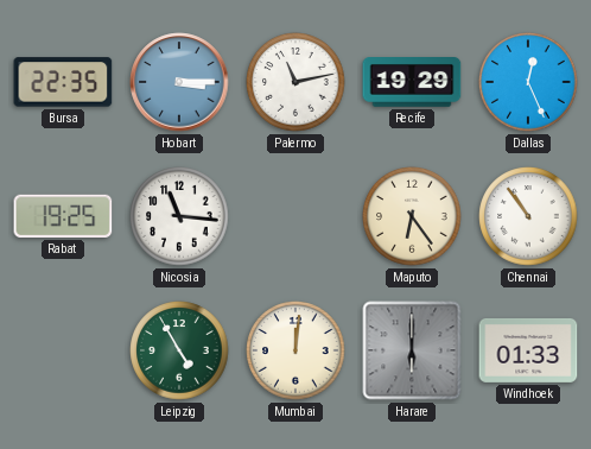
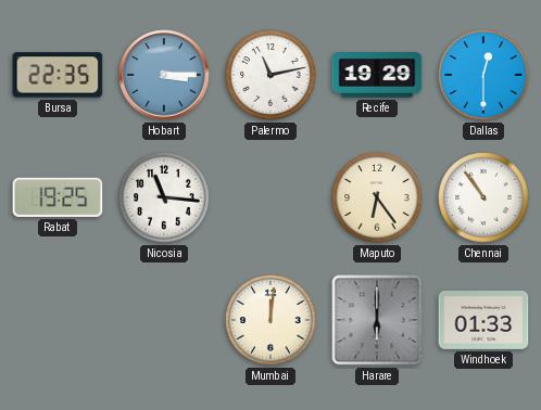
Dallas: 12:26 -> 12:30 (483, 75)
Leipzig: 4:55 -> none (179, 350)
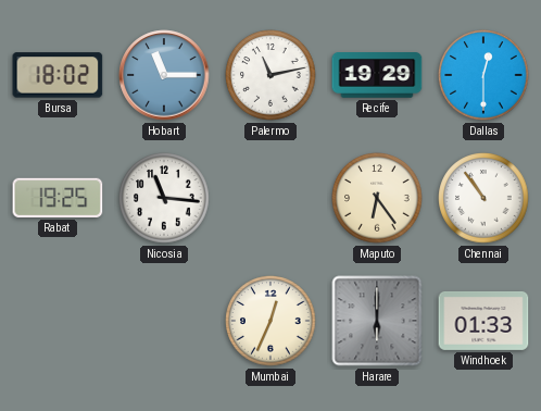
Bursa: 22:35 -> 18:02 (58, 75)
Hobart: 3:15 -> 11:15 (164, 75)
Mumbai: 12:01 -> 12:34 (270, 321)
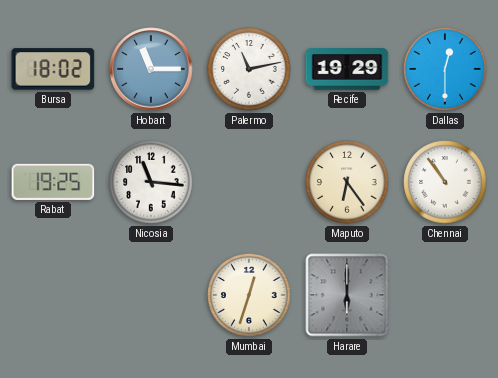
Mumbai: 12:34 -> 12:33 (249, 295)
Windhoek: 01:33 -> none (483, 321)
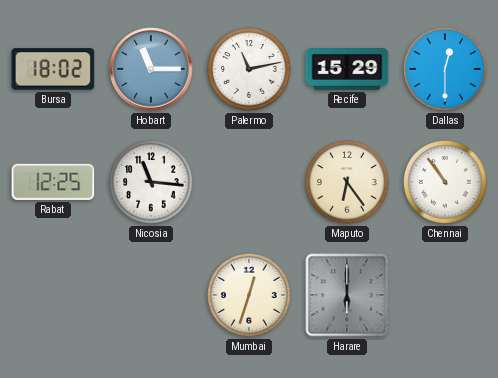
Recife: 19:29 -> 15:29 (347, 70)
Rabat: 19:25 -> 12:25 (53, 182)
